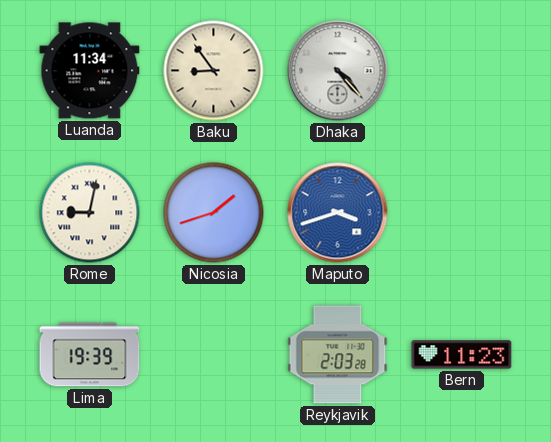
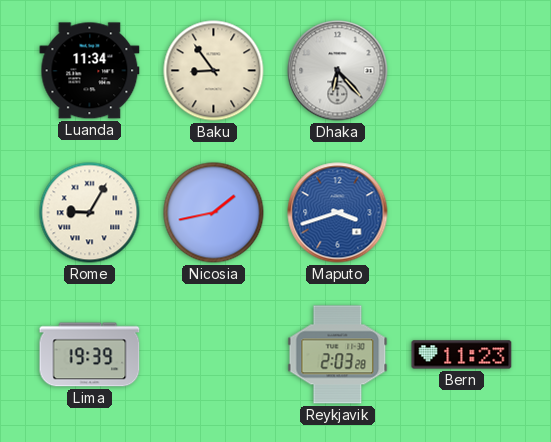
Dhaka: 4:23 -> 6:23 (338, 71)
Rome: 9:02 -> 9:05 (90, 213)
Nicosia: 1:42 -> 1:43 (214, 213)
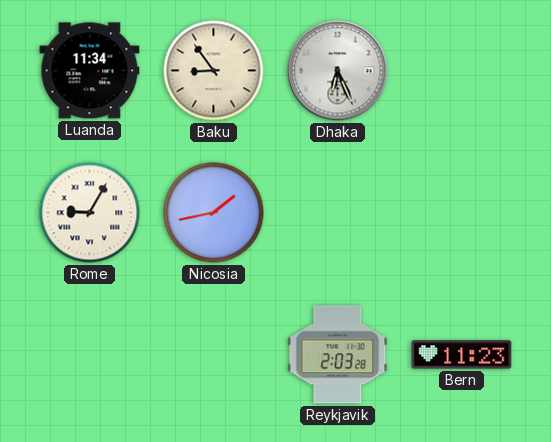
Dhaka: 6:23 -> 6:26 (338, 71)
Maputo: 3:42 -> none (338, 213)
Lima: 19:39 -> none (90, 355)
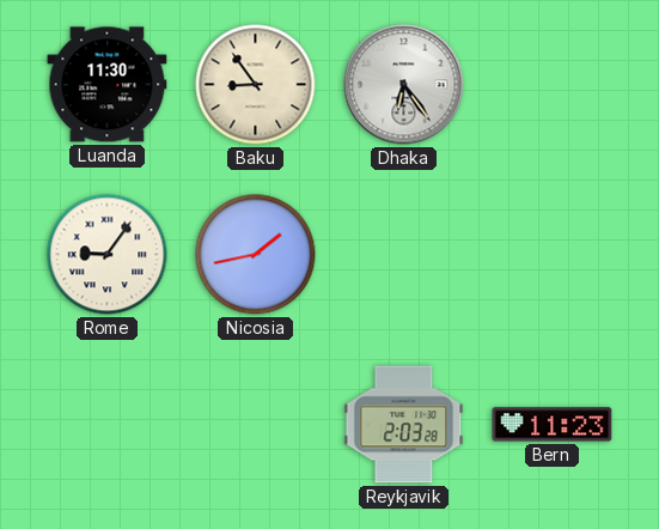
Luanda: 11:34 -> 11:30 (108, 85)
Dhaka: 6:26 -> 6:24 (404, 85)
Rome: 9:05 -> 9:06 (108, 255)
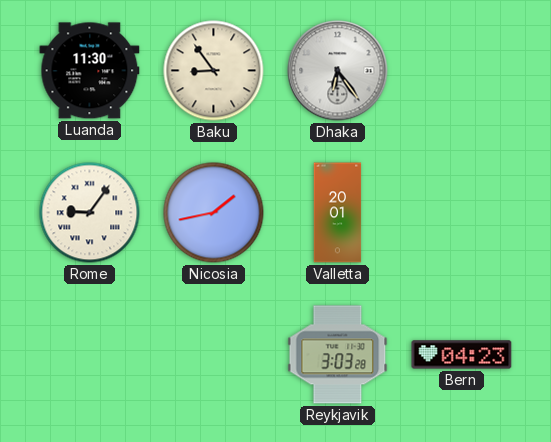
Valletta: none -> 20:01 (338, 213)
Reykjavik: 2:03 -> 3:03 (338, 355)
Bern: 11:23 -> 04:23 (462, 355)
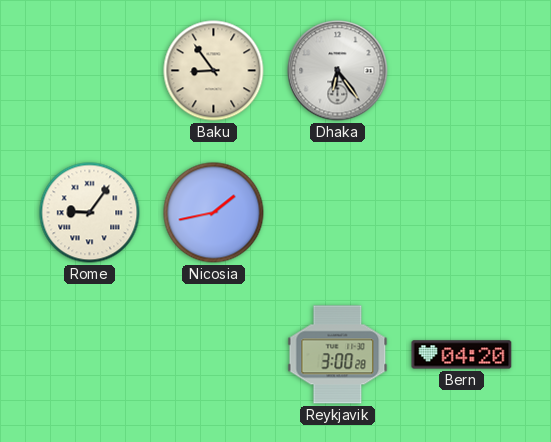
Luanda: 11:30 -> none (90, 71)
Valletta: 20:01 -> none (338, 213)
Reykjavik: 3:03 -> 3:00 (338, 355)
Bern: 04:23 -> 04:20 (462, 355)
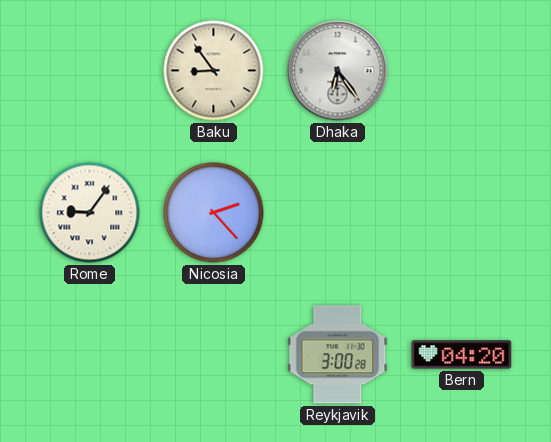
Nicosia: 1:43 -> 2:23 (214, 213)
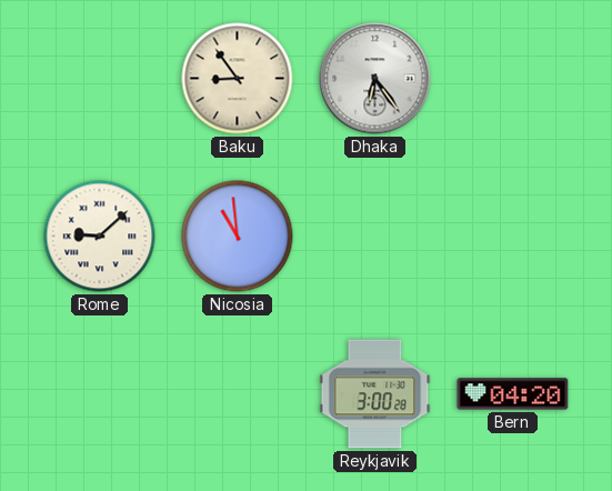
Rome: 9:06 -> 9:08 (100, 237)
Nicosia: 2:23 -> 10:59 (238, 237)
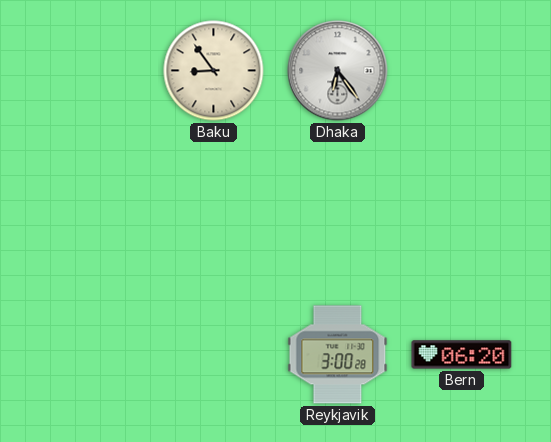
Rome: 9:08 -> none (100, 237)
Nicosia: 10:59 -> none (238, 237)
Bern: 04:20 -> 06:20 (462, 355)
